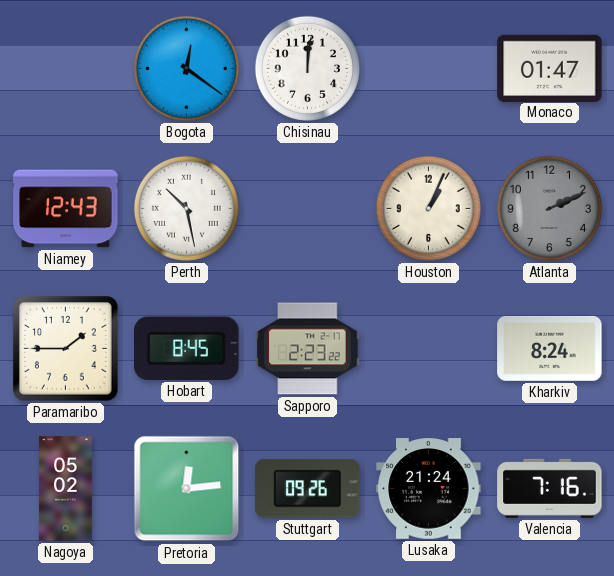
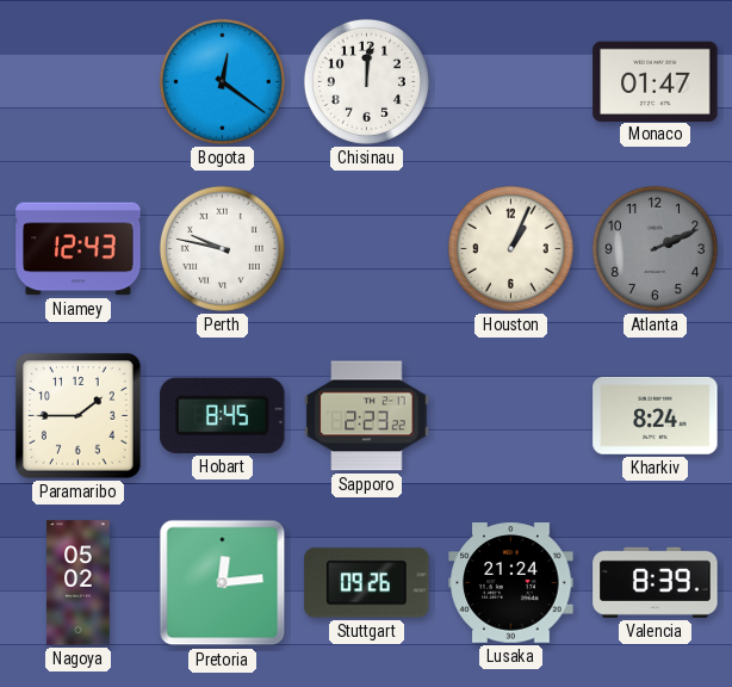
Perth: 10:28 -> 9:47 (222, 248)
Valencia: 7:16 -> 8:39 (656, 582)
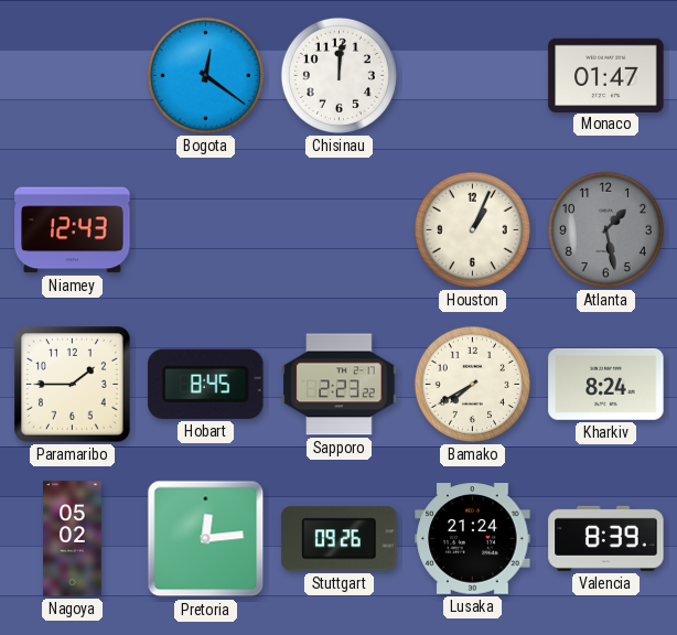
Perth: 9:47 -> none (222, 248)
Atlanta: 2:11 -> 1:28 (605, 229)
Bamako: none -> 7:40 (472, 384)
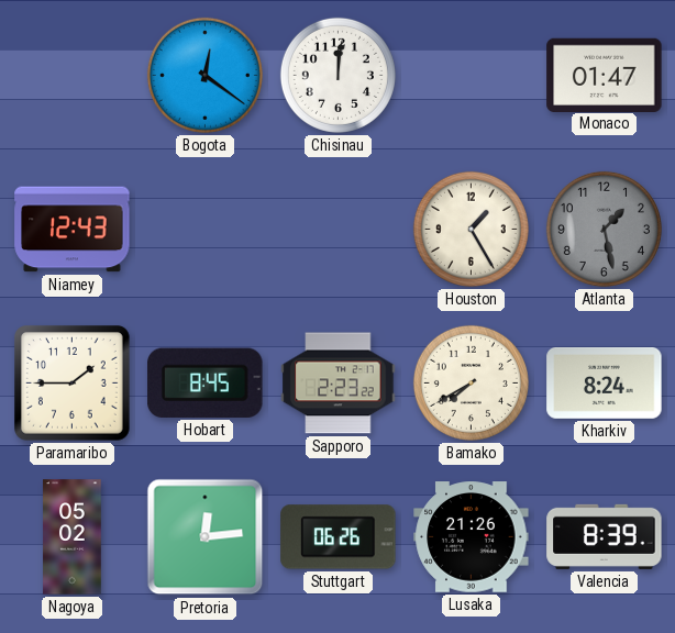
Houston: 1:04 -> 1:25 (471, 229)
Stuttgart: 09:26 -> 06:26 (339, 537)
Lusaka: 21:24 -> 21:26 (472, 537)
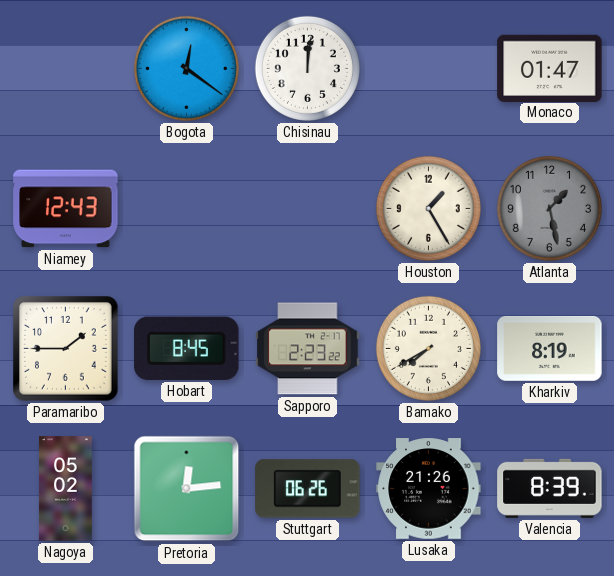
Kharkiv: 8:24 -> 8:19 (550, 348)
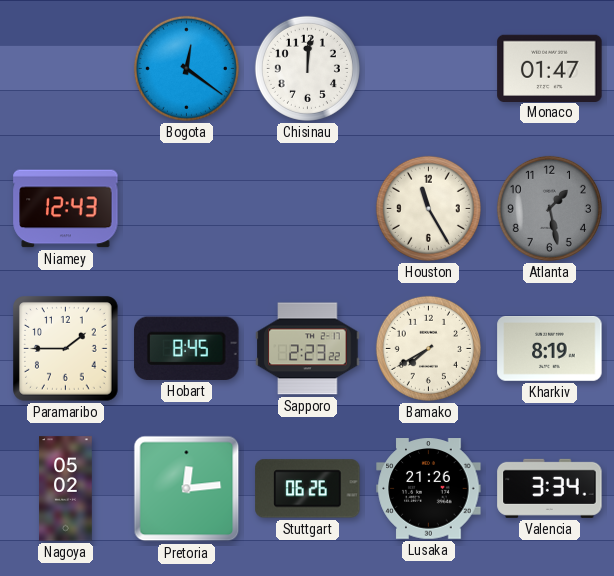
Houston: 1:25 -> 11:25 (428, 208)
Valencia: 8:39 -> 3:34 (550, 488)
